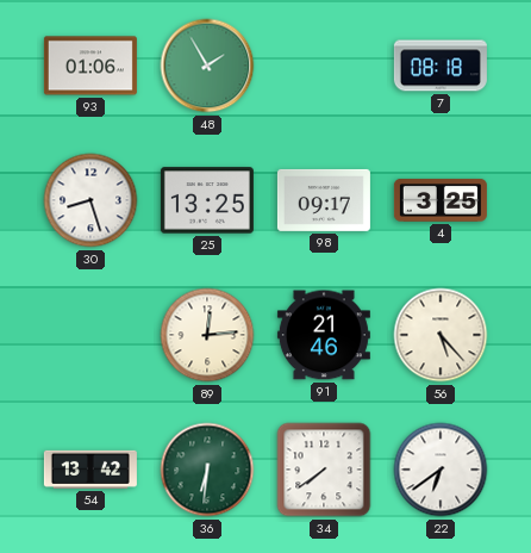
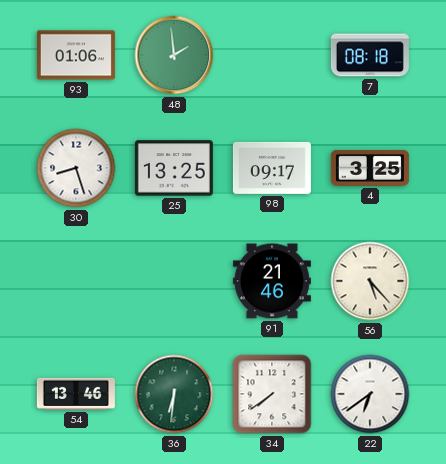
48: 1:55 -> 1:59 (174, 55)
89: 12:14 -> none (207, 335)
54: 13:42 -> 13:46 (76, 394)
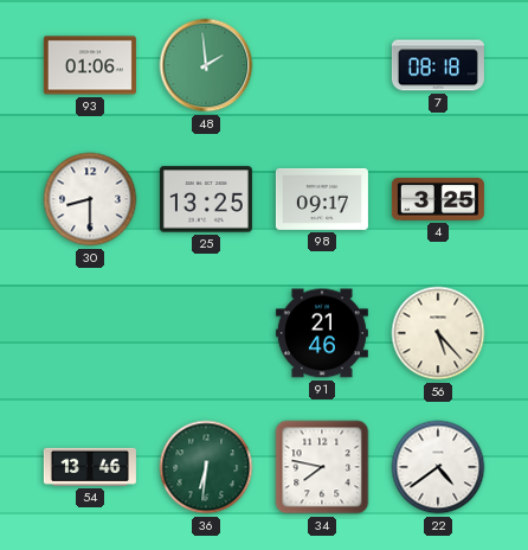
30: 8:27 -> 8:30 (90, 199)
34: 7:39 -> 7:47 (322, 467)
22: 6:39 -> 4:39 (438, 467)
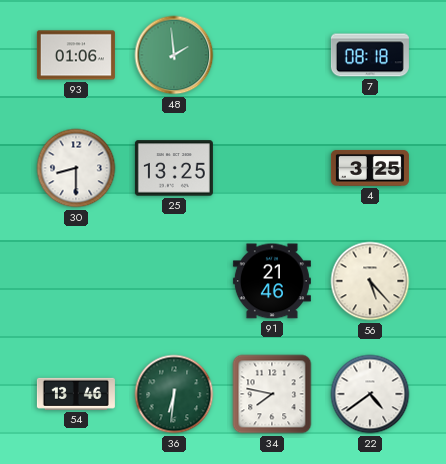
98: 09:17 -> none (322, 199)
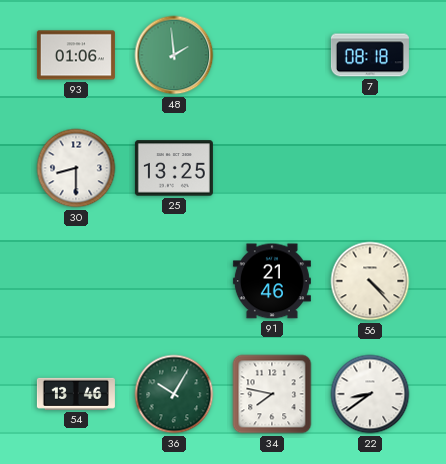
4: 3:25 -> none (370, 168)
56: 5:23 -> 4:23 (370, 281)
36: 6:31 -> 10:05 (174, 394)
22: 4:39 -> 8:39 (370, 394)
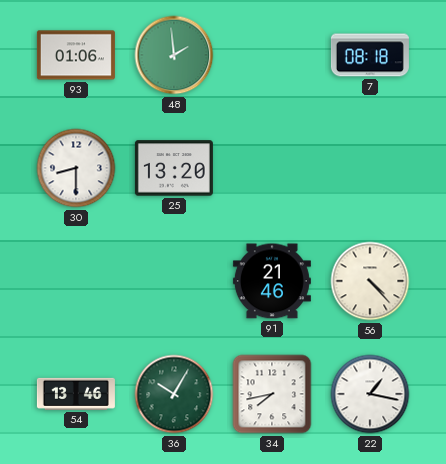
25: 13:25 -> 13:20 (174, 168)
34: 7:47 -> 7:43 (272, 394)
22: 8:39 -> 1:17 (370, 394)
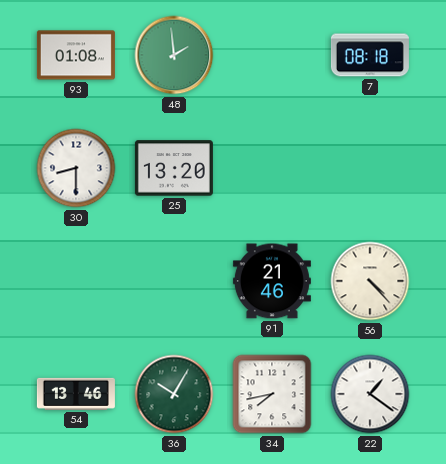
93: 01:06 -> 01:08 (76, 55)
22: 1:17 -> 1:21 (370, 394)
